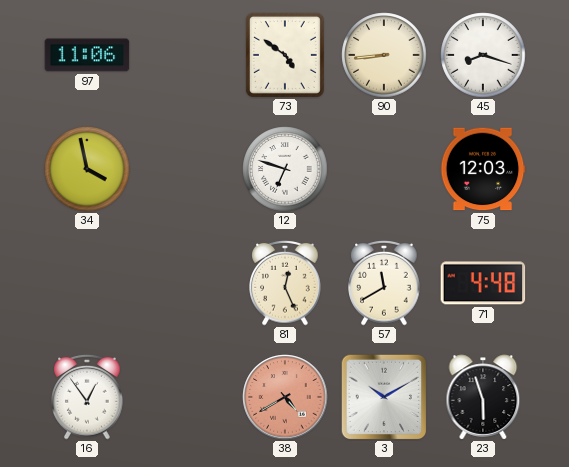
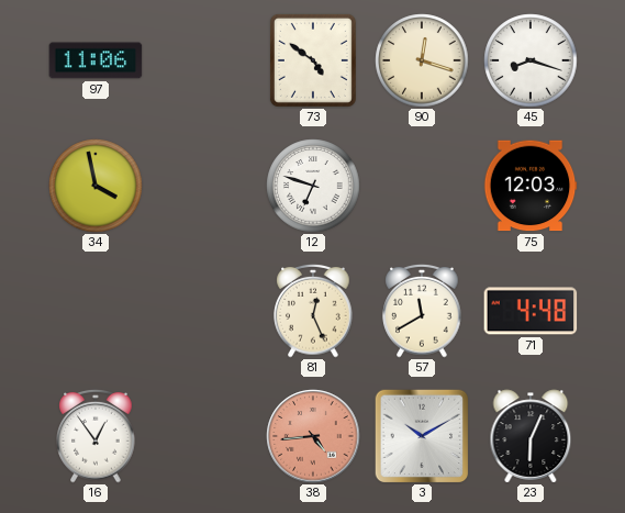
90: 8:44 -> 12:18 (422, 60)
38: 4:40 -> 4:44 (313, 436)
23: 5:57 -> 6:04 (531, 436)
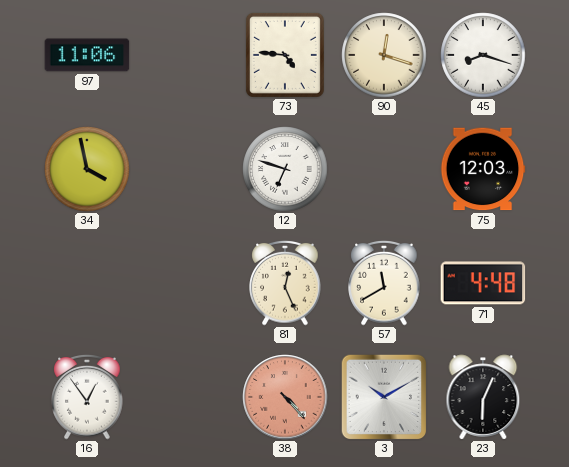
73: 4:51 -> 4:46 (285, 55)
38: 4:44 -> 4:23 (285, 397)
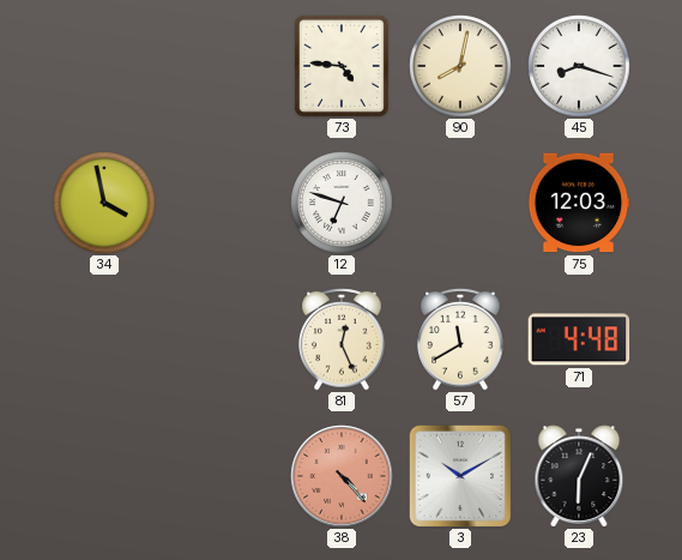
97: 11:06 -> none (87, 55)
90: 12:18 -> 8:02 (460, 66)
16: 12:54 -> none (87, 397)
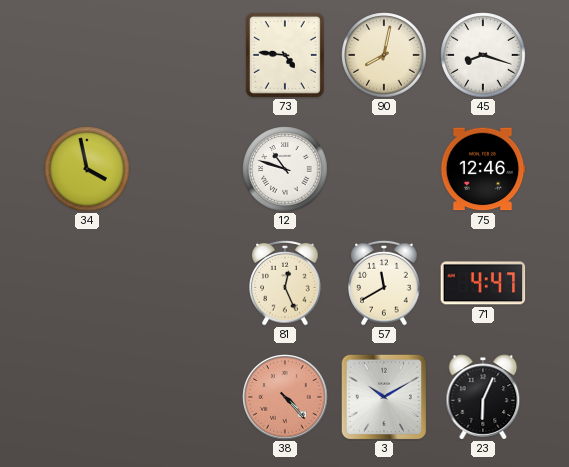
12: 6:48 -> 10:48 (285, 169)
75: 12:03 -> 12:46 (483, 169)
71: 4:48 -> 4:47 (483, 283)
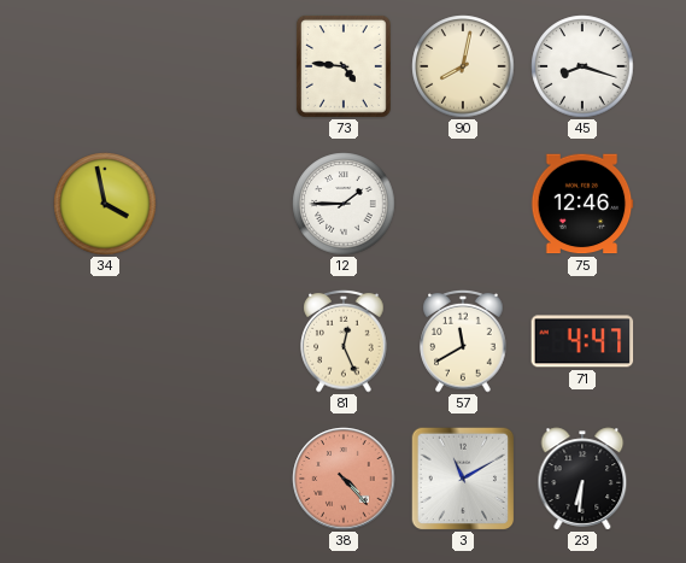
12: 10:48 -> 1:45 (344, 204)
3: 10:10 -> 11:10 (463, 479)
23: 6:04 -> 6:31 (582, 479)
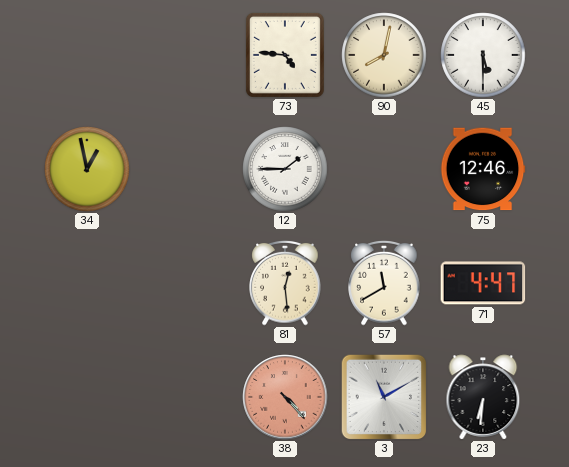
45: 8:18 -> 5:30 (483, 55)
34: 3:58 -> 12:58 (87, 169)
81: 12:26 -> 12:29 (285, 283)
